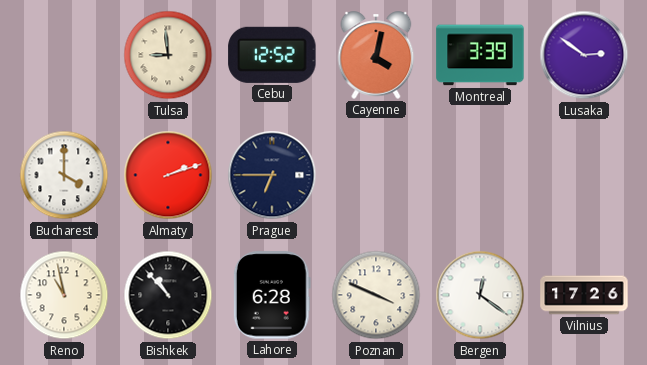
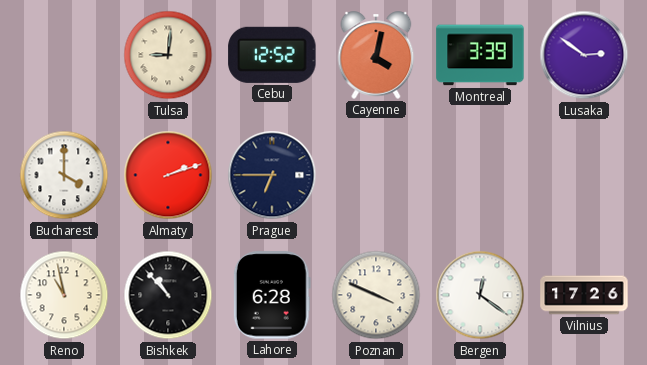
Tulsa: 8:59 -> 9:01 (168, 55)
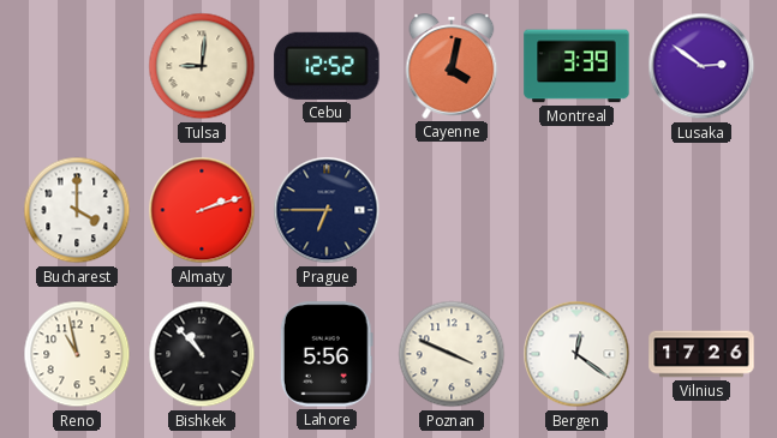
Lahore: 6:28 -> 5:56 (327, 354)
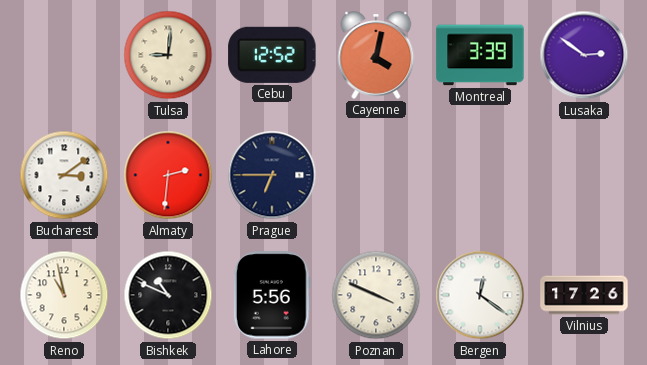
Bucharest: 4:00 -> 3:09 (64, 175)
Almaty: 2:12 -> 2:31 (168, 175)
Bishkek: 10:53 -> 10:49 (168, 295)
